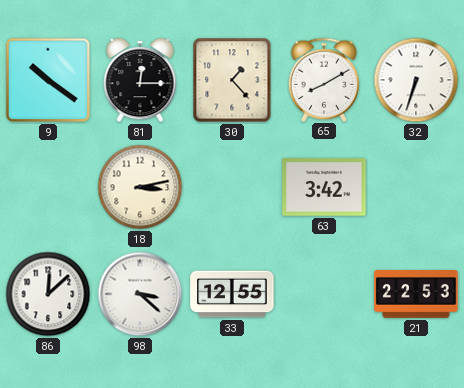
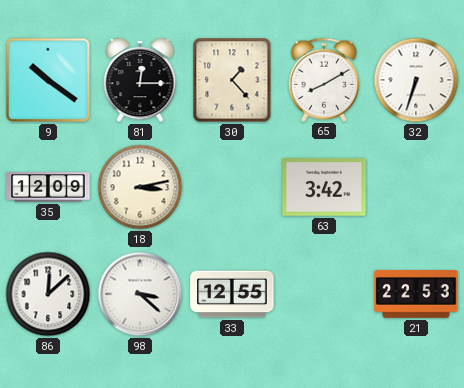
35: none -> 12:09 (48, 187)
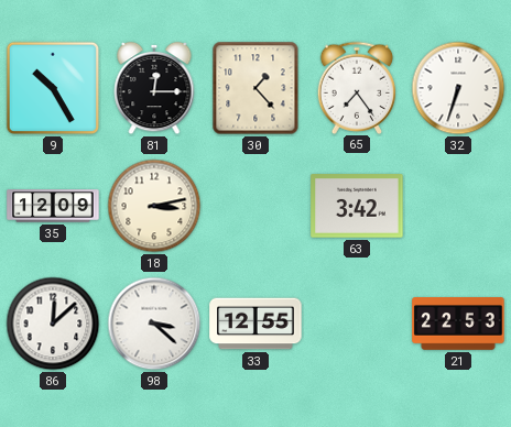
9: 10:21 -> 10:25 (53, 88)
65: 8:10 -> 7:24 (357, 87)
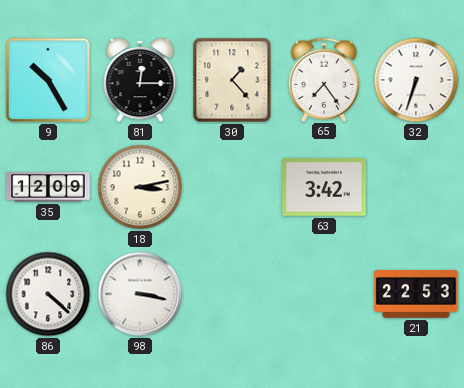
86: 12:08 -> 4:22 (48, 294)
98: 3:22 -> 3:17 (140, 294)
33: 12:55 -> none (255, 324)
